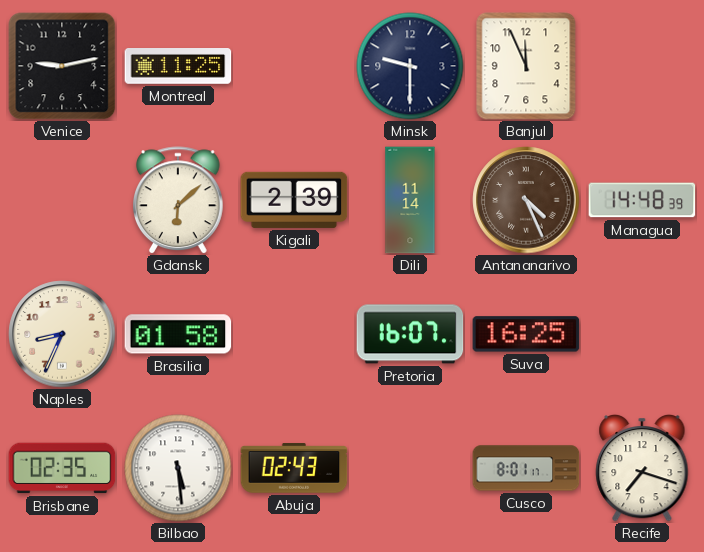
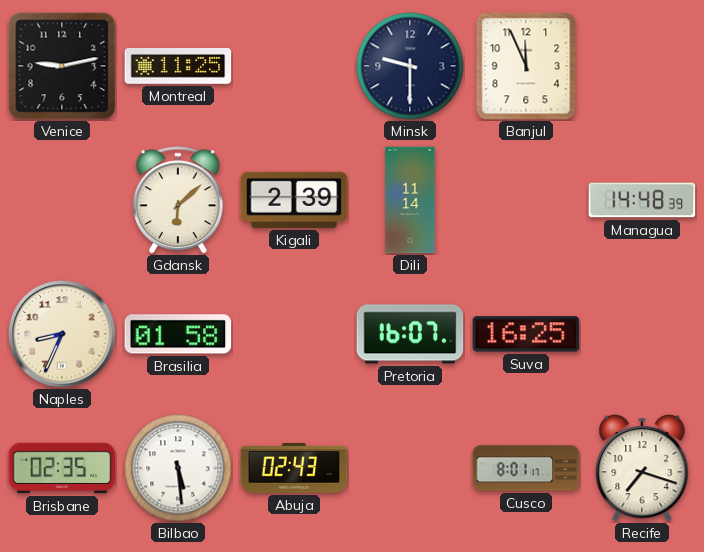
Antananarivo: 4:26 -> none (526, 200)
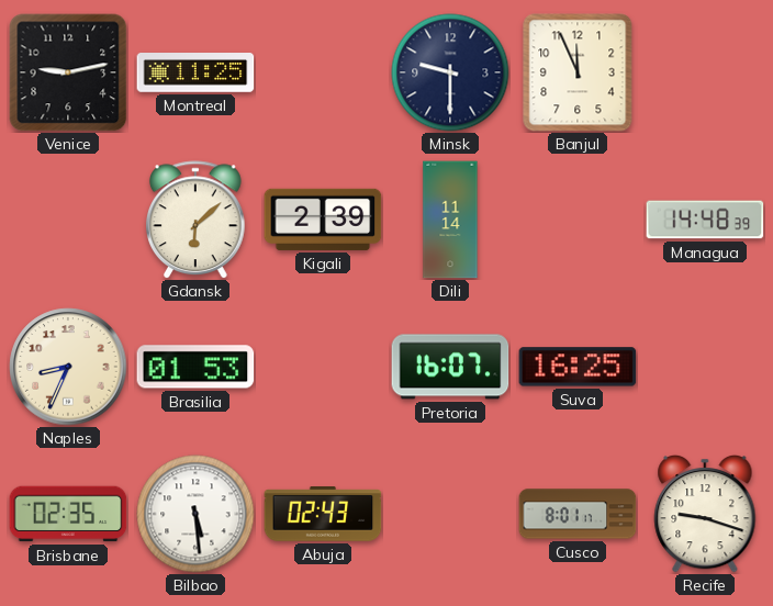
Brasilia: 01:58 -> 01:53 (195, 367)
Recife: 7:18 -> 9:18 (705, 514)
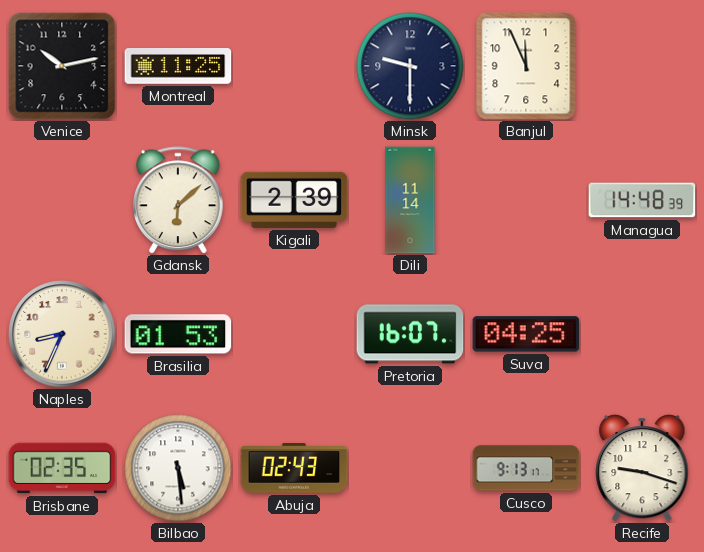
Venice: 9:13 -> 10:13 (62, 66)
Suva: 16:25 -> 04:25 (526, 334)
Cusco: 8:01 -> 9:13 (526, 468)
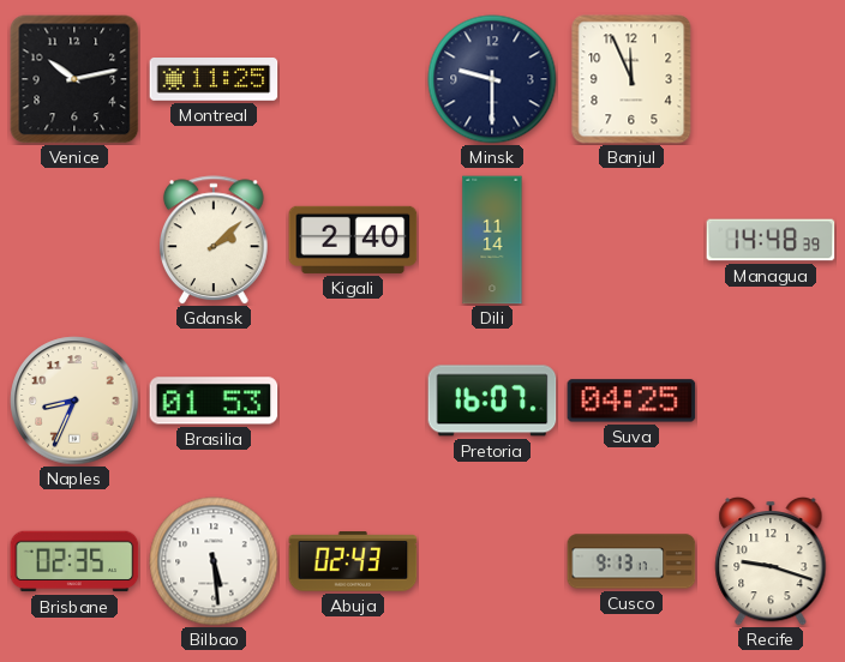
Gdansk: 6:08 -> 2:08 (215, 240)
Kigali: 2:39 -> 2:40 (353, 240)
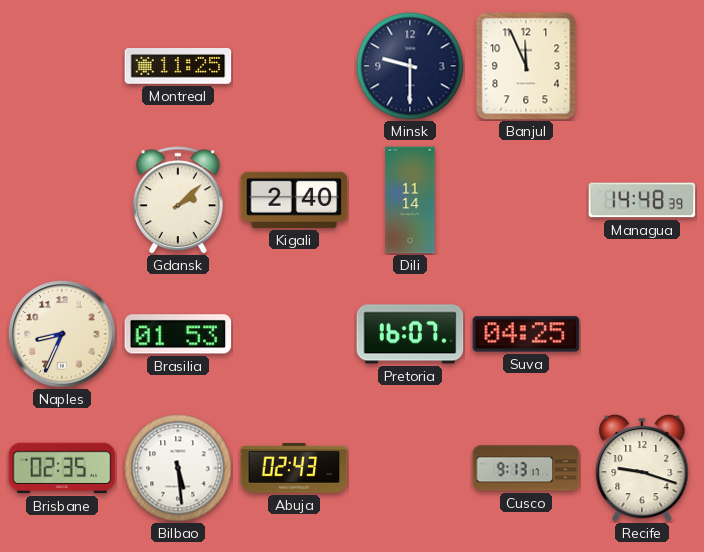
Venice: 10:13 -> none (74, 79)
